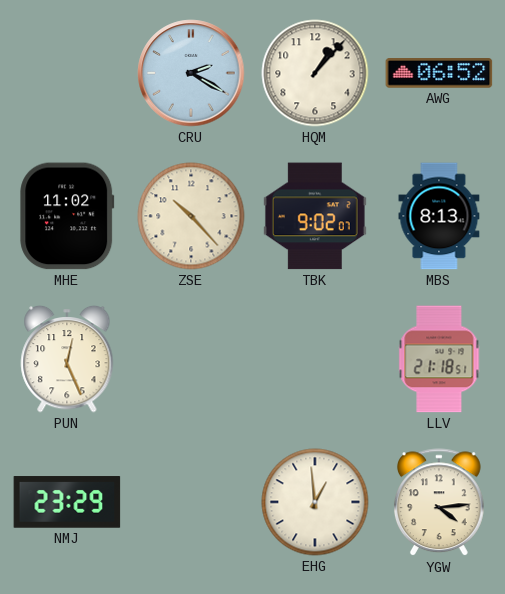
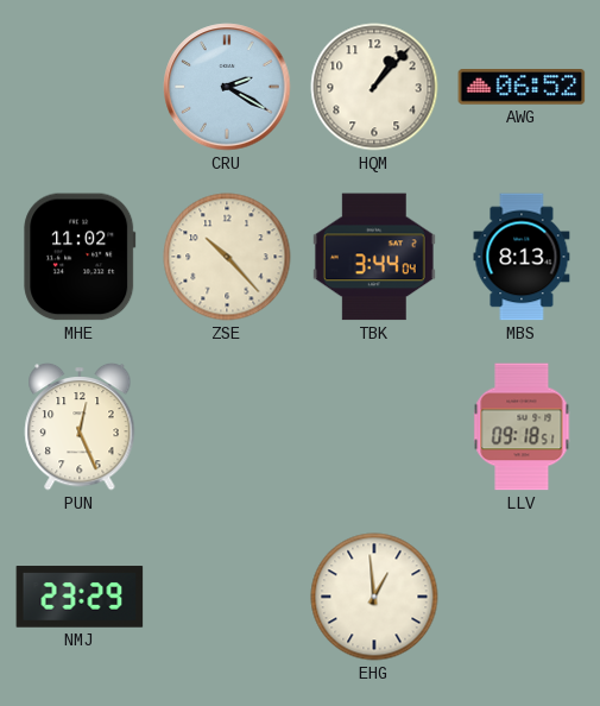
TBK: 9:02 -> 3:44 (374, 257)
LLV: 21:18 -> 09:18 (522, 427)
YGW: 4:14 -> none (439, 503)
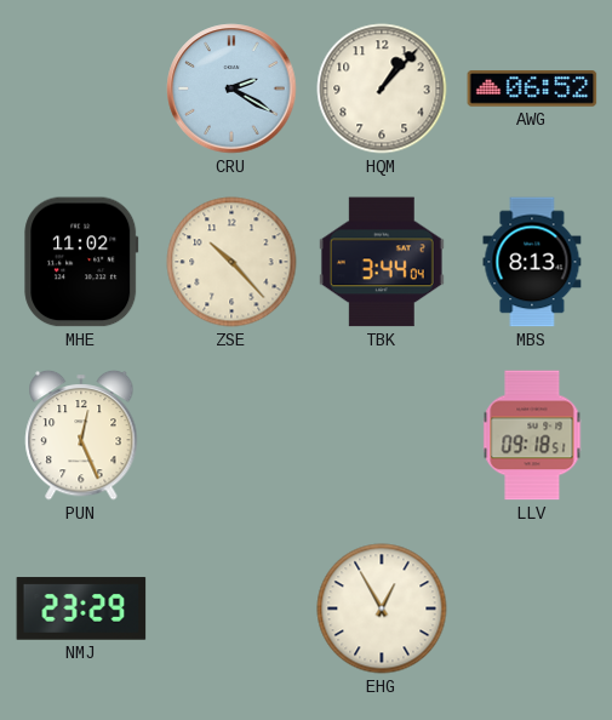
EHG: 12:59 -> 12:55 (382, 608)
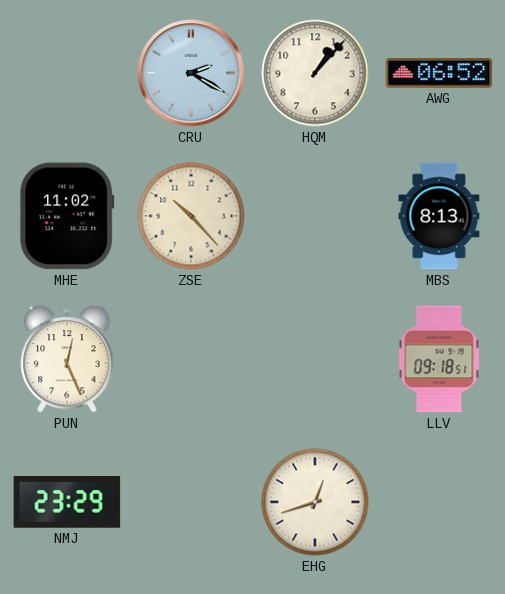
TBK: 3:44 -> none (382, 262)
EHG: 12:55 -> 12:42 (315, 502)
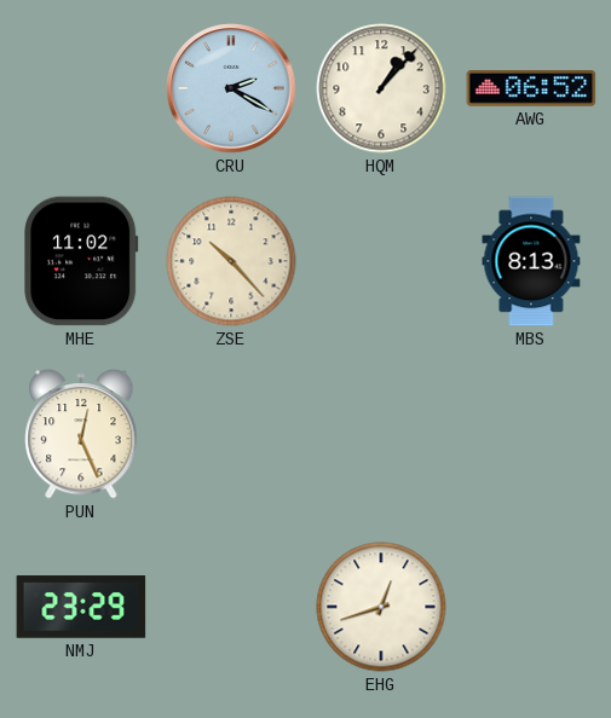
LLV: 09:18 -> none (439, 359)
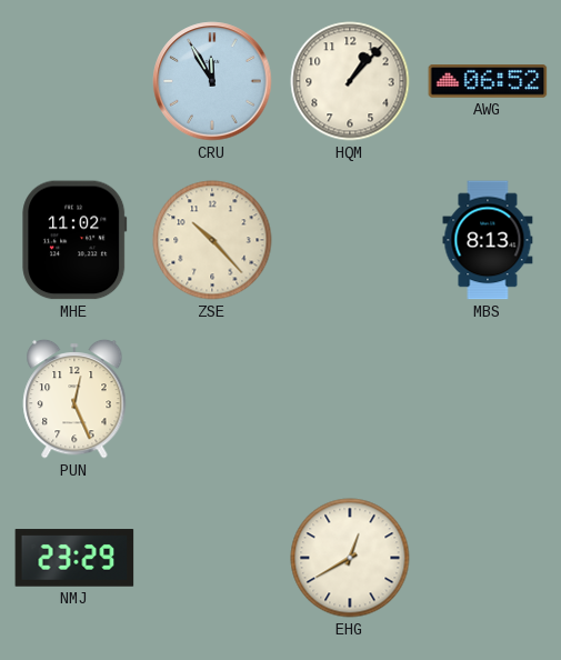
CRU: 2:20 -> 11:55 (212, 81)
EHG: 12:42 -> 12:40 (350, 558)
